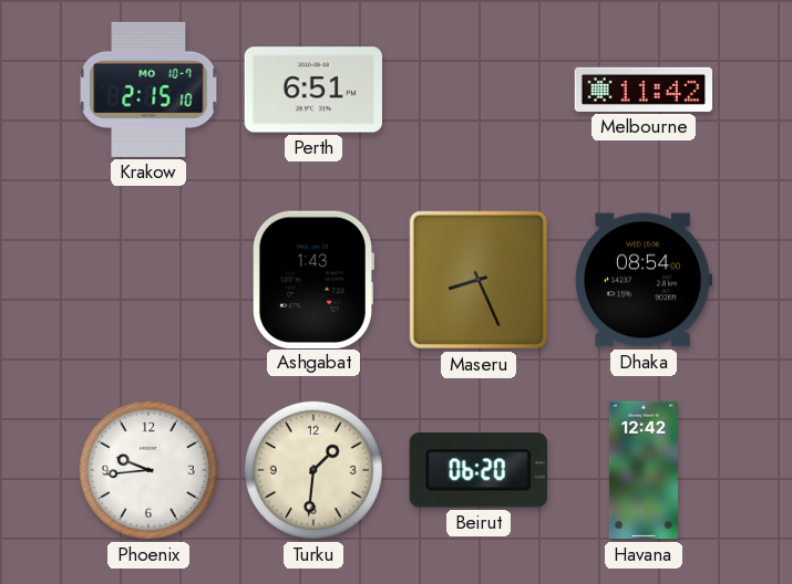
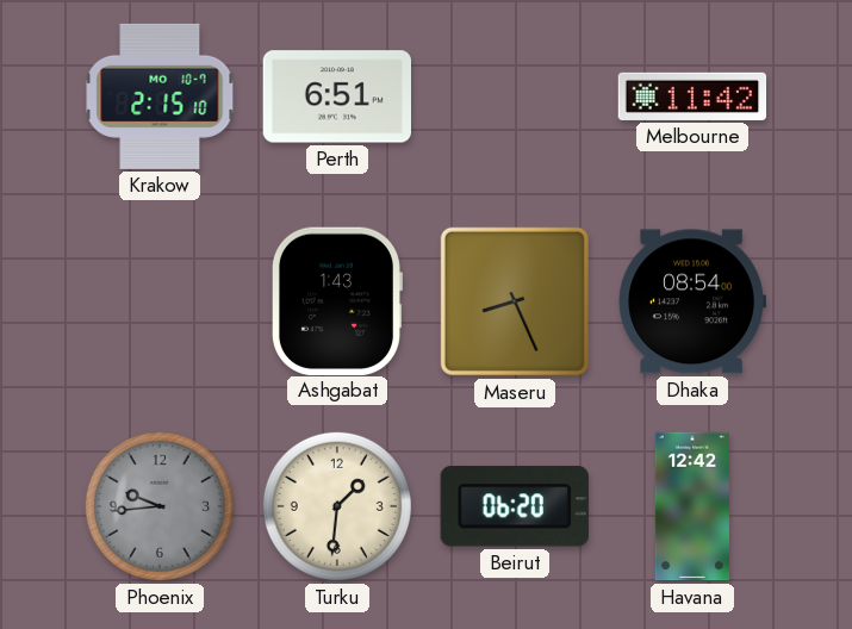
Phoenix dial: white -> grey (160, 506)
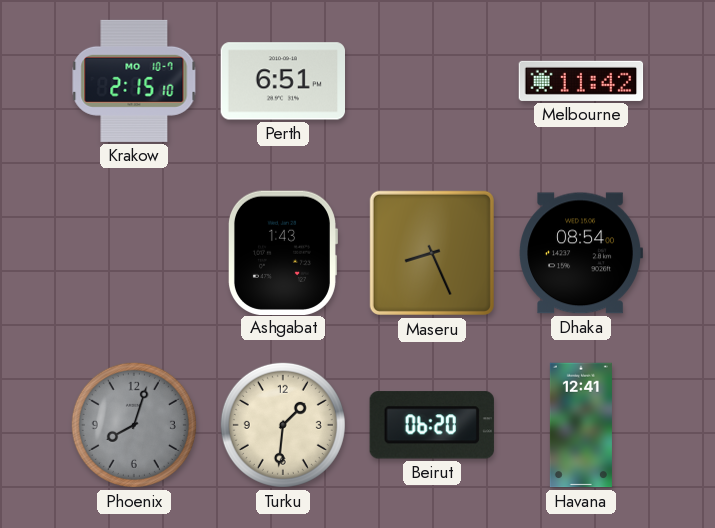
Phoenix: 9:44 -> 8:03 (134, 425)
Havana: 12:42 -> 12:41 (581, 425)
